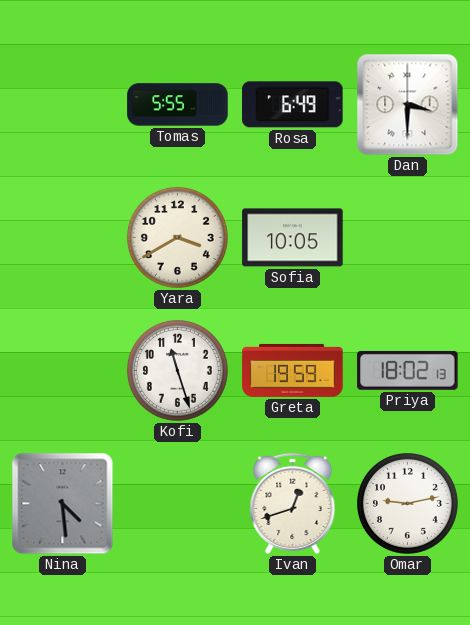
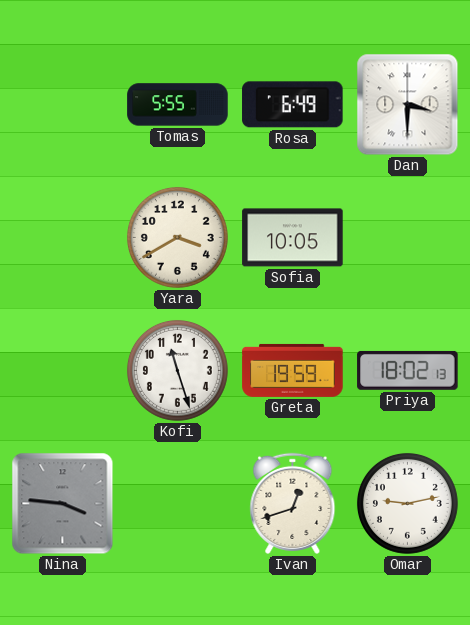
Nina: 4:29 -> 3:46 (63, 504)
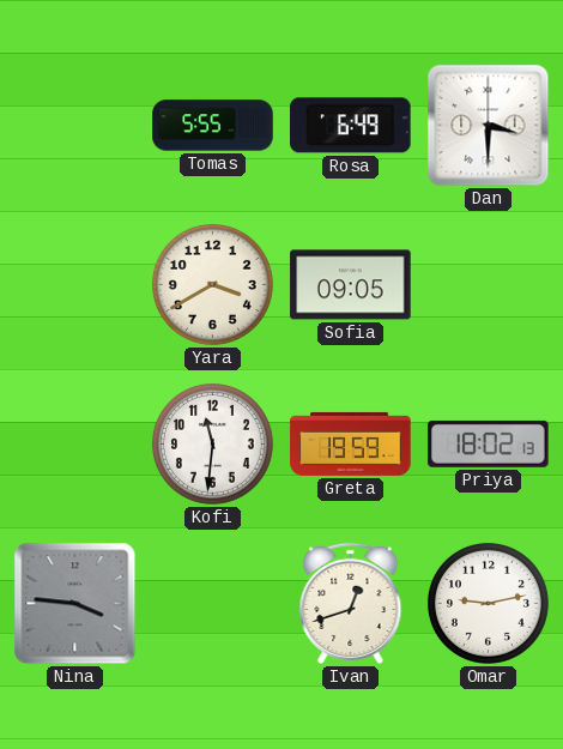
Sofia: 10:05 -> 09:05 (351, 285)
Kofi: 11:27 -> 11:31 (212, 443)
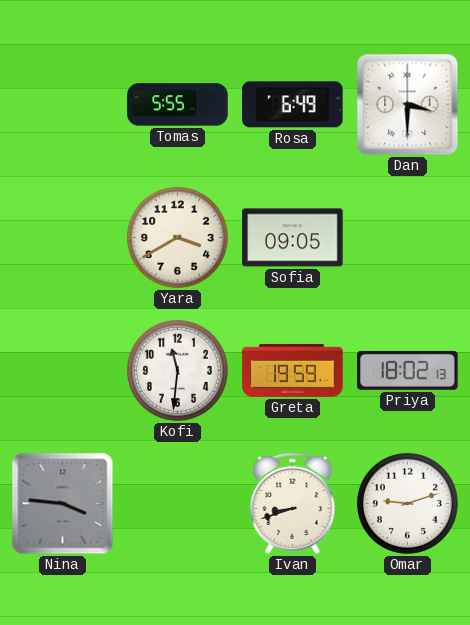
Ivan: 12:42 -> 8:42 (293, 503)
Omar: 9:13 -> 9:12 (407, 503)
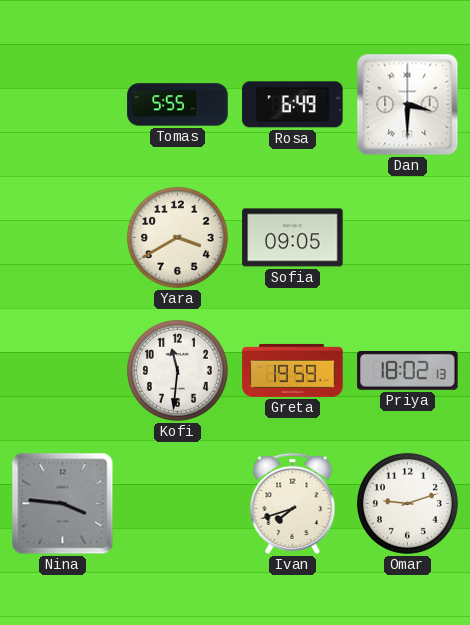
Ivan: 8:42 -> 7:42 (293, 503)
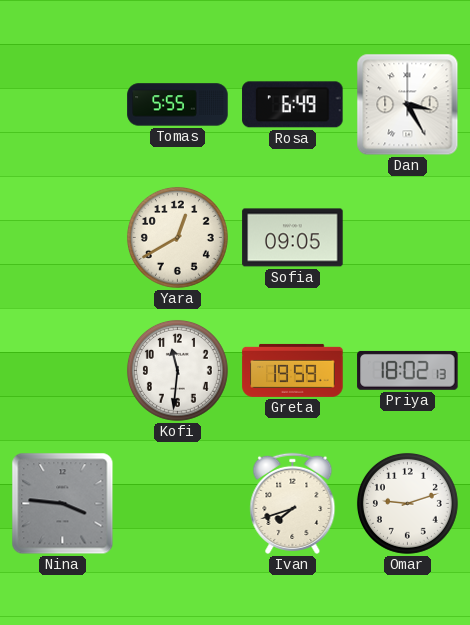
Dan: 3:30 -> 3:25 (408, 105)
Yara: 3:40 -> 12:40 (177, 237)
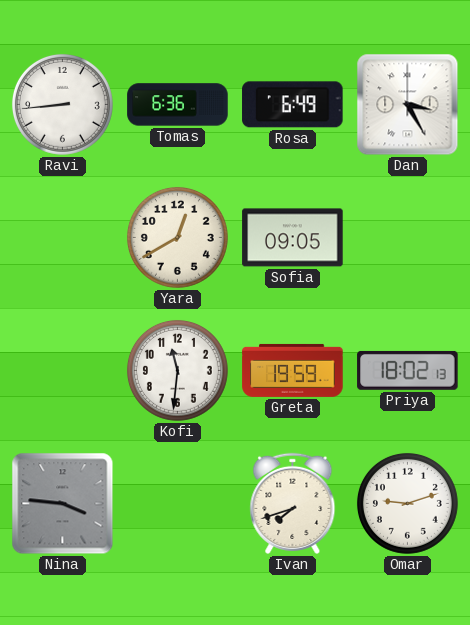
Ravi: none -> 8:44 (62, 104)
Tomas: 5:55 -> 6:36 (178, 105)
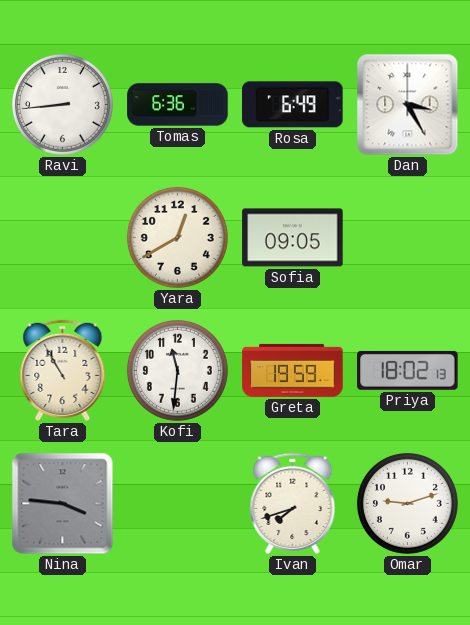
Tara: none -> 10:55 (63, 370)
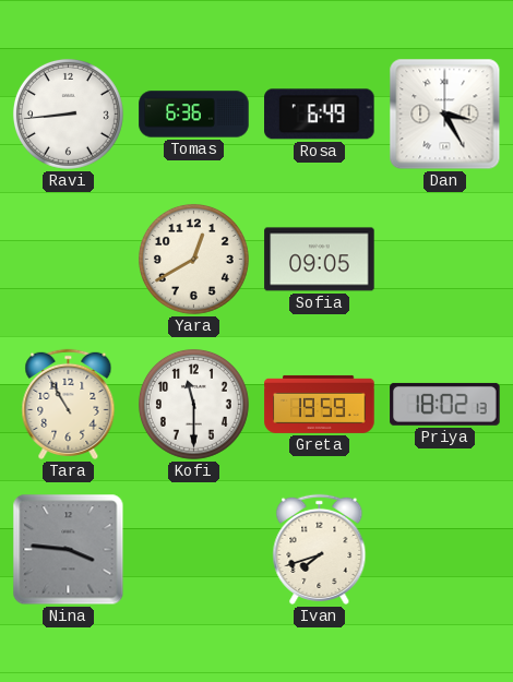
Kofi: 11:31 -> 11:30 (193, 404)
Omar: 9:12 -> none (407, 503)
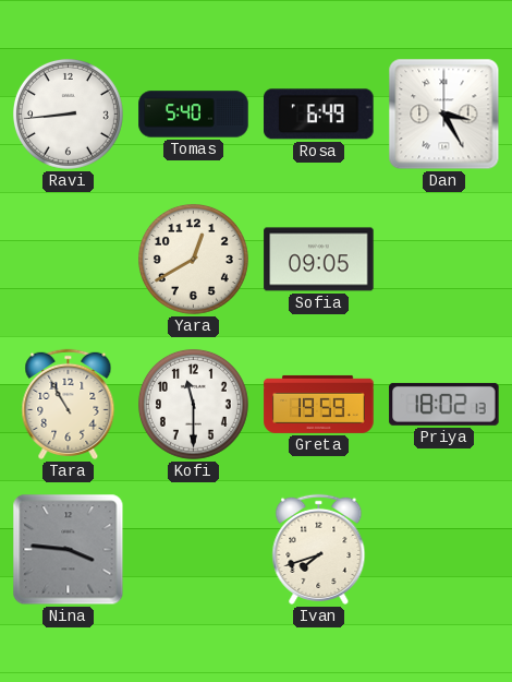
Tomas: 6:36 -> 5:40 (194, 115)
